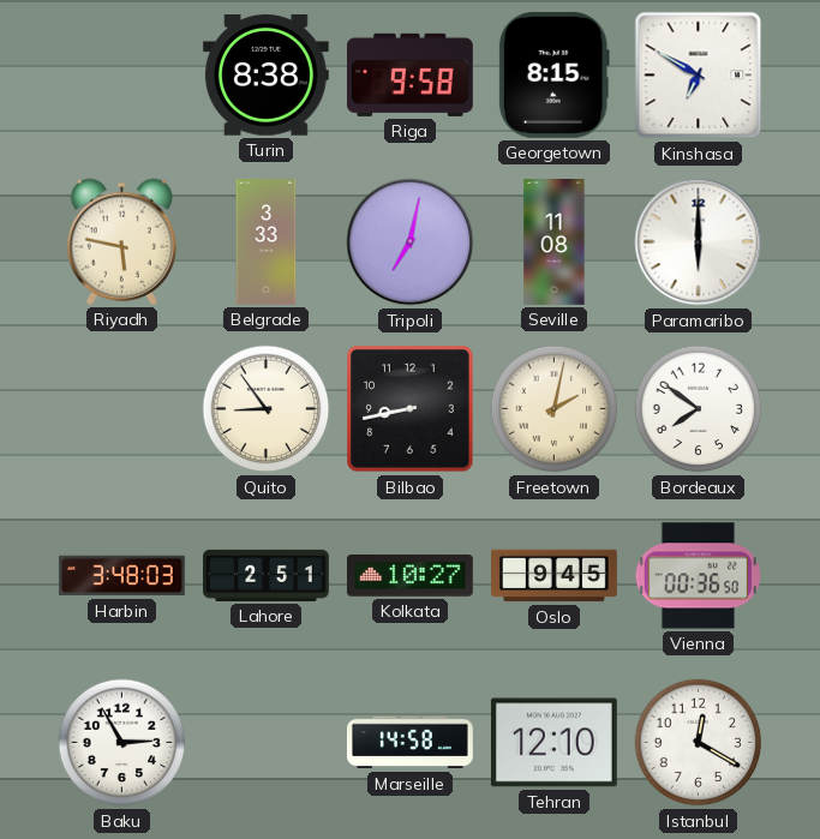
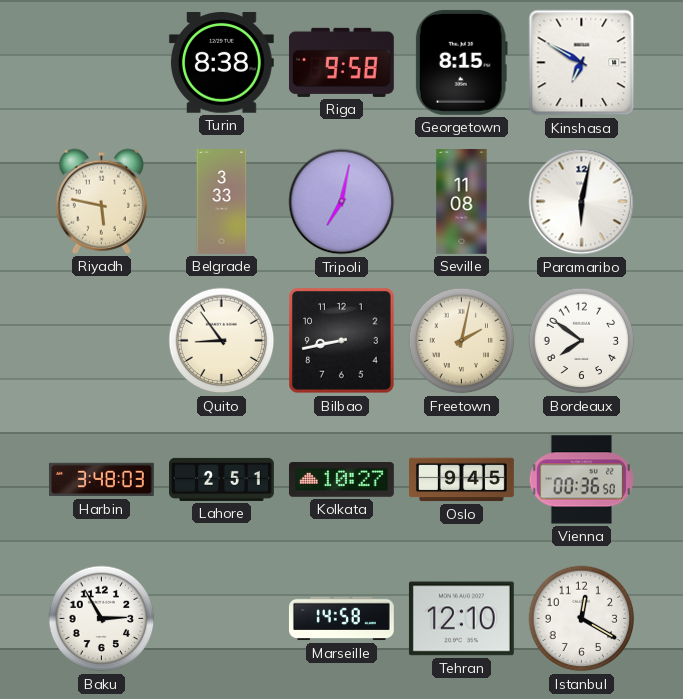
Paramaribo: 6:00 -> 6:02 (582, 202)
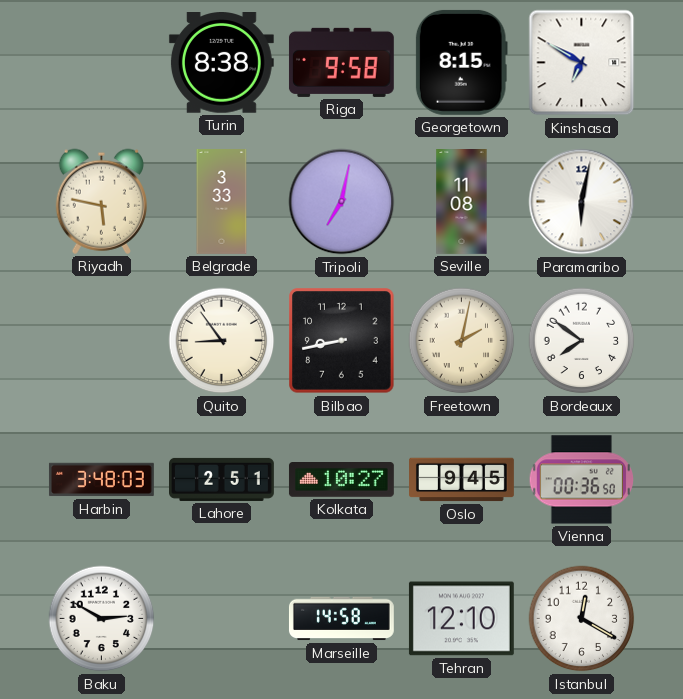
Baku: 2:55 -> 2:50 (102, 619)
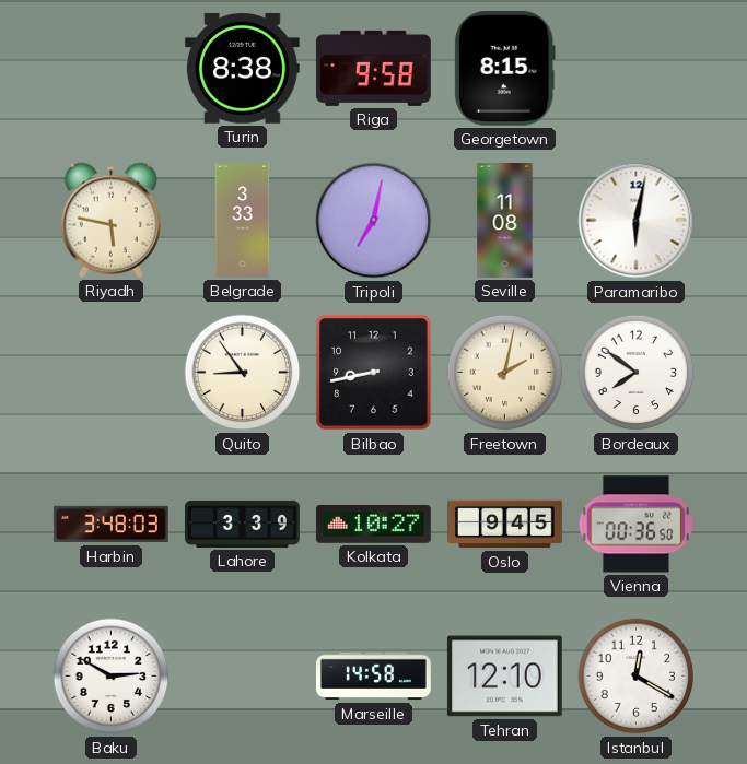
Kinshasa: 6:50 -> none (582, 63)
Lahore: 2:51 -> 3:39 (243, 524)
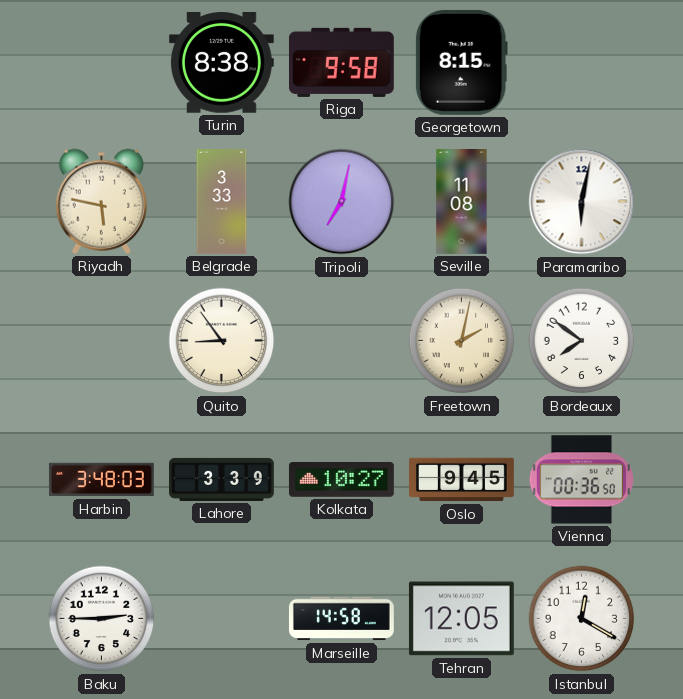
Bilbao: 8:43 -> none (374, 373)
Baku: 2:50 -> 2:45 (102, 619)
Tehran: 12:10 -> 12:05 (461, 619)
